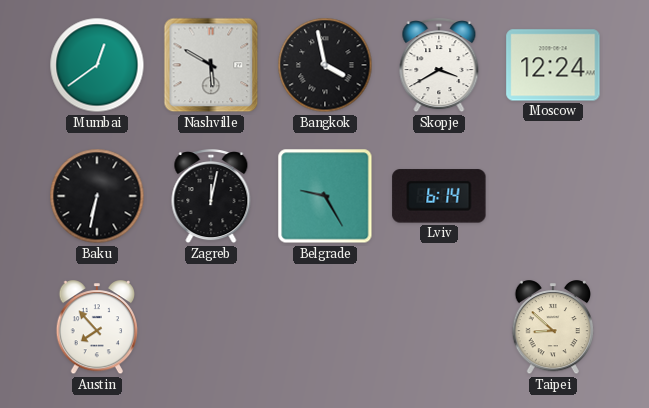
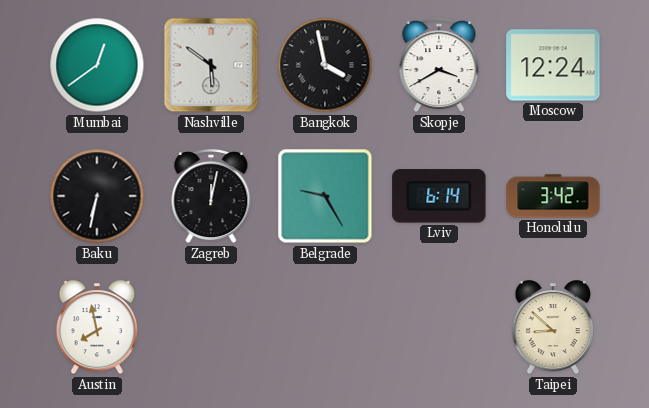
Nashville: 5:50 -> 5:51 (211, 65)
Honolulu: none -> 3:42 (553, 196)
Austin: 7:53 -> 7:58 (97, 328)
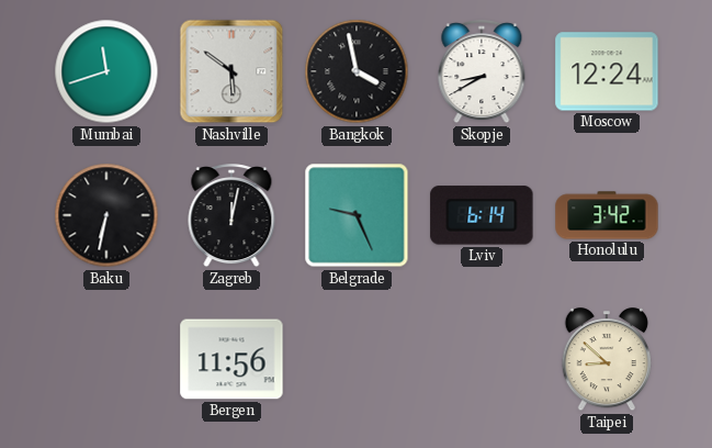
Mumbai: 12:39 -> 11:42 (106, 71)
Skopje: 3:40 -> 8:40 (482, 72)
Belgrade: 9:25 -> 9:26 (357, 215)
Austin: 7:58 -> none (97, 328)
Bergen: none -> 11:56 (231, 359)
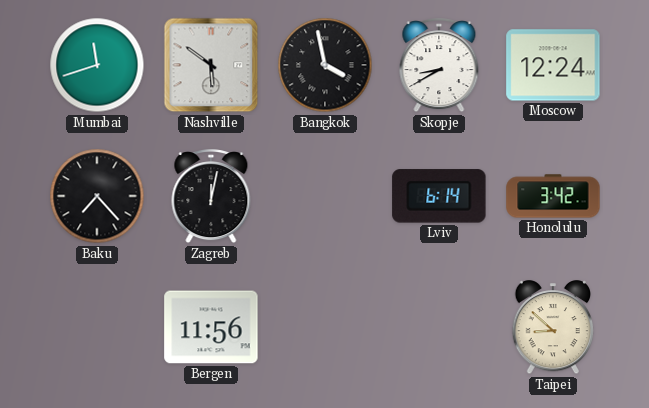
Baku: 6:32 -> 7:23 (97, 196)
Belgrade: 9:26 -> none (357, 215)
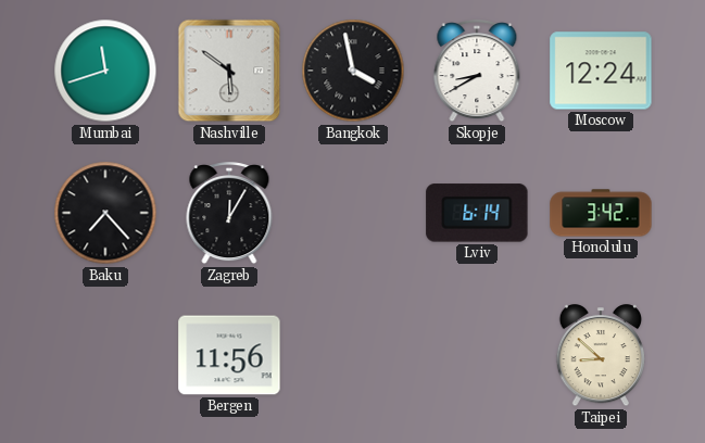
Zagreb: 12:02 -> 12:05 (229, 214)
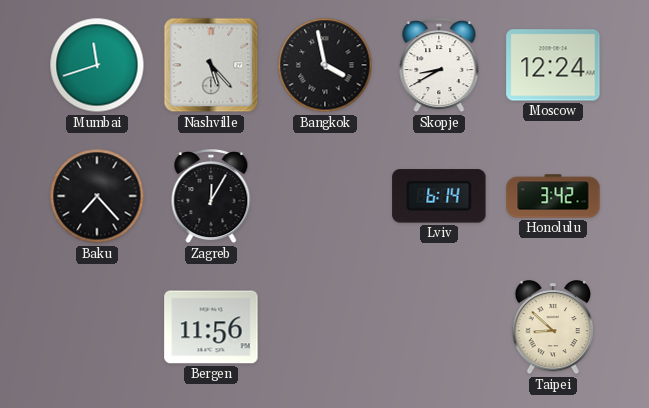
Nashville: 5:51 -> 5:23 (211, 65)
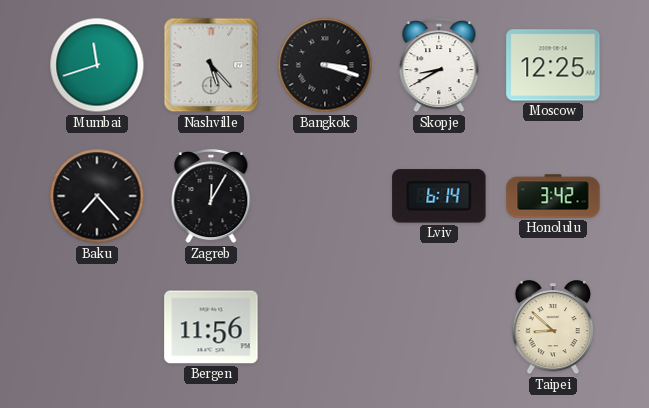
Bangkok: 3:58 -> 3:18 (325, 65)
Moscow: 12:24 -> 12:25 (553, 65)
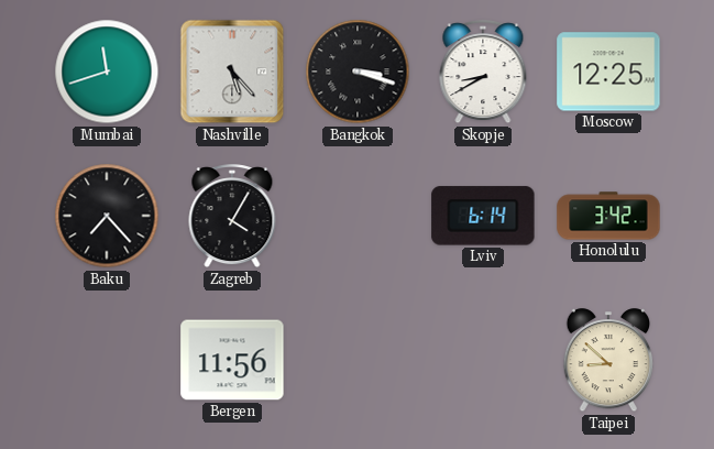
Zagreb: 12:05 -> 4:05 (232, 217)
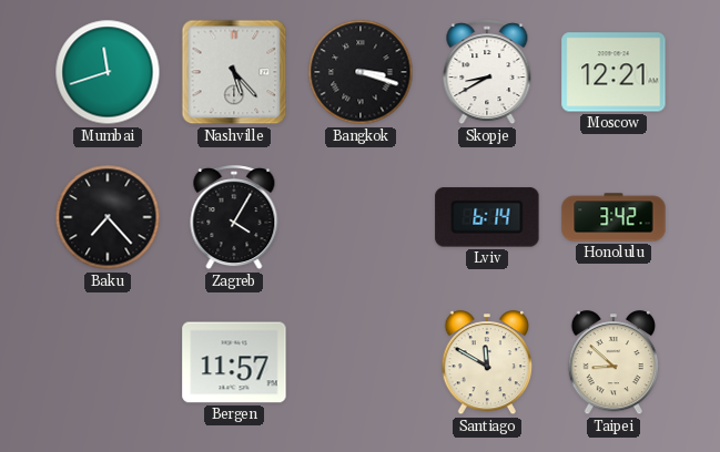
Moscow: 12:25 -> 12:21 (613, 72)
Bergen: 11:56 -> 11:57 (234, 362)
Santiago: none -> 11:50 (487, 363)
